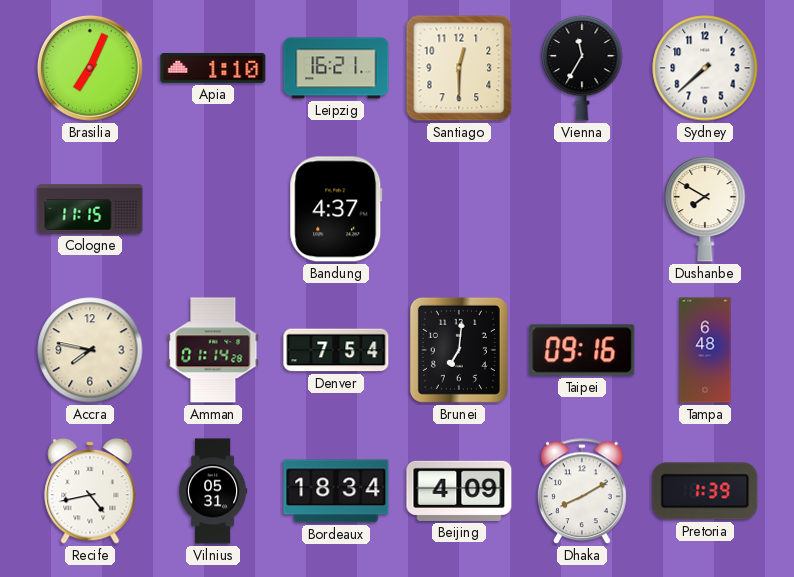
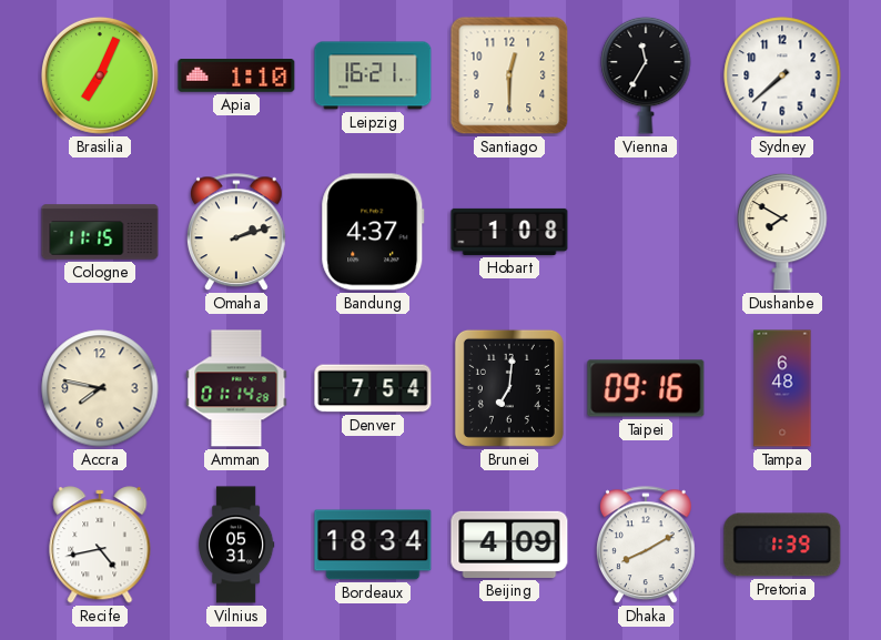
Omaha: none -> 2:12 (236, 233)
Hobart: none -> 1:08 (509, 232)
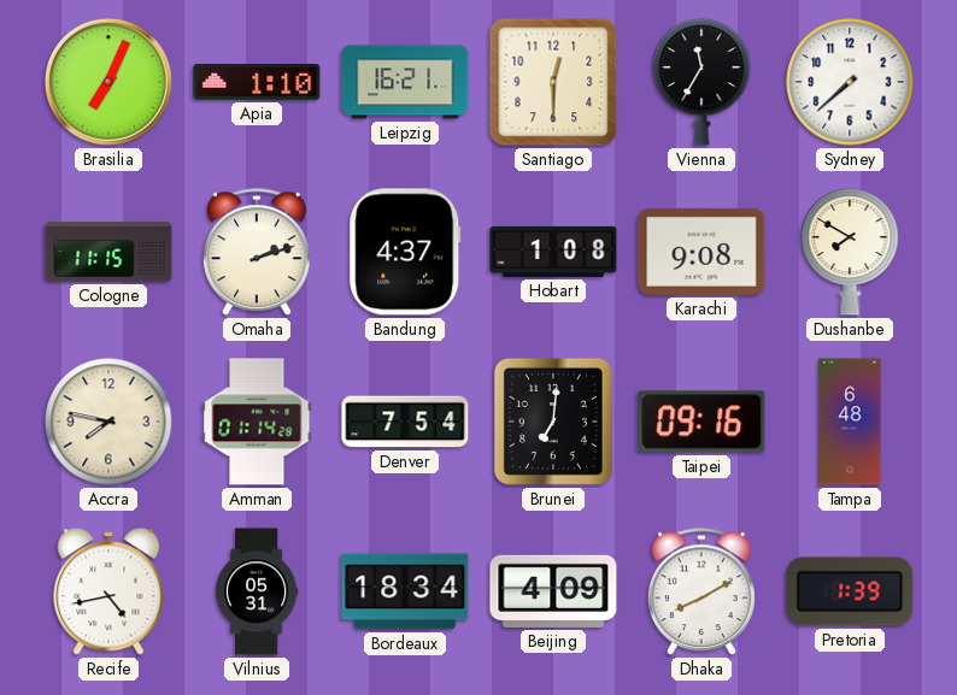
Karachi: none -> 9:08 (701, 252)
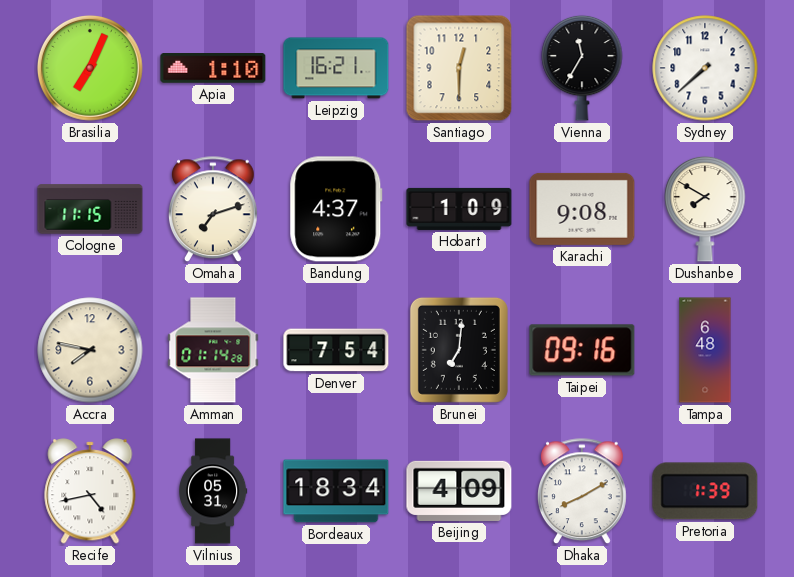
Omaha: 2:12 -> 7:12 (213, 210)
Hobart: 1:08 -> 1:09 (459, 209)
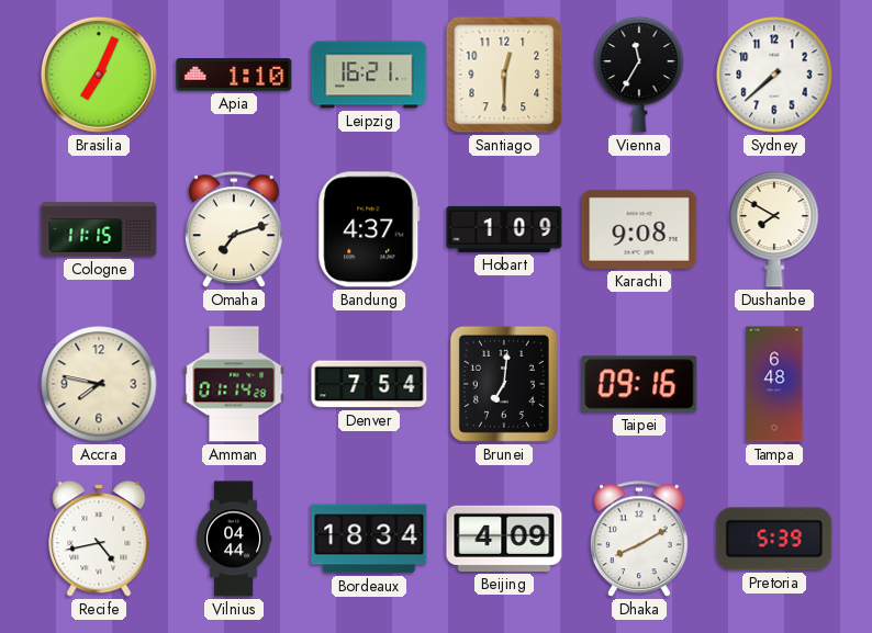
Vilnius: 05:31 -> 04:44 (234, 539)
Pretoria: 1:39 -> 5:39 (774, 539)
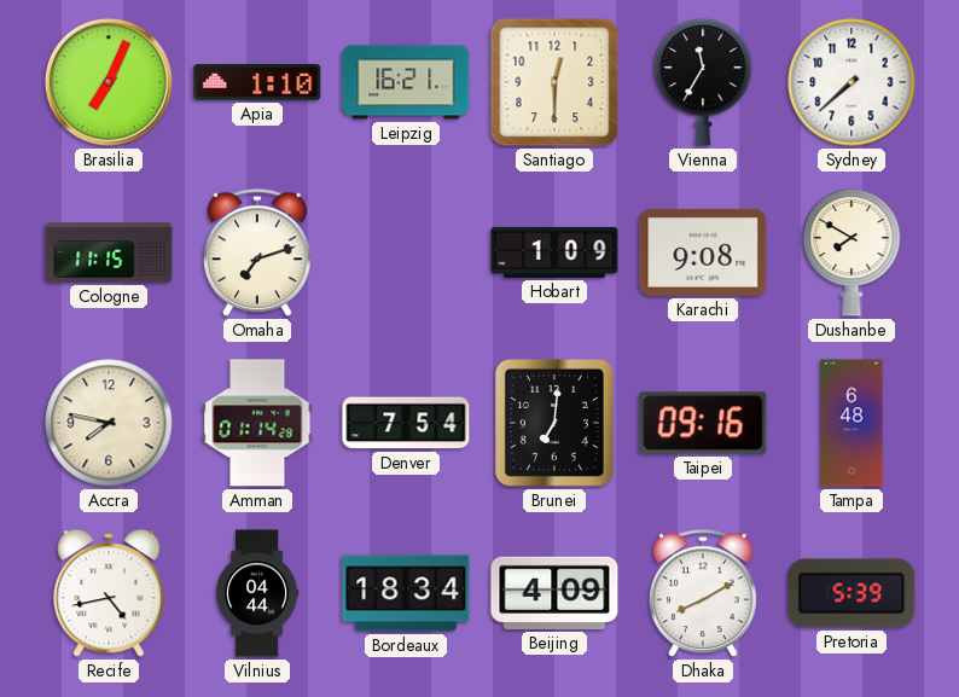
Bandung: 4:37 -> none (369, 229)
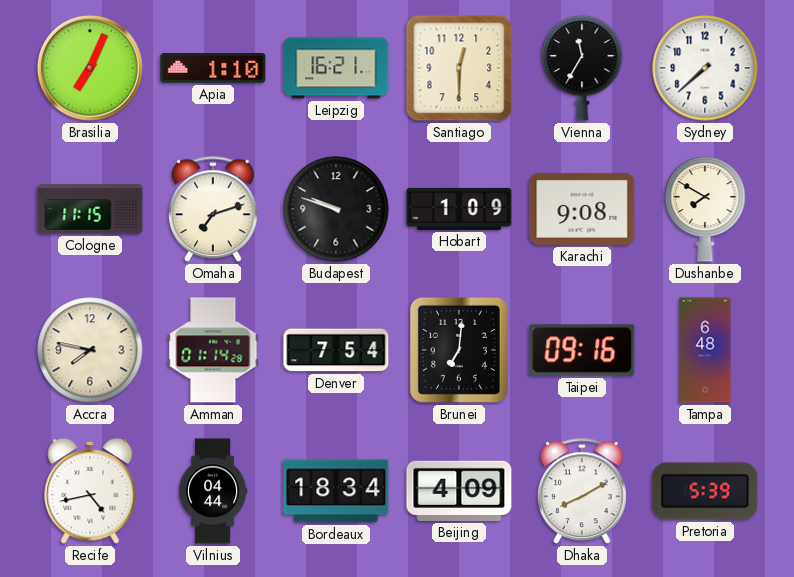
Budapest: none -> 9:48 (336, 209)
